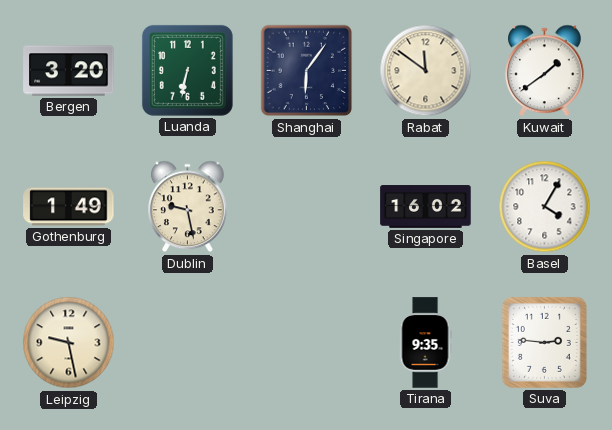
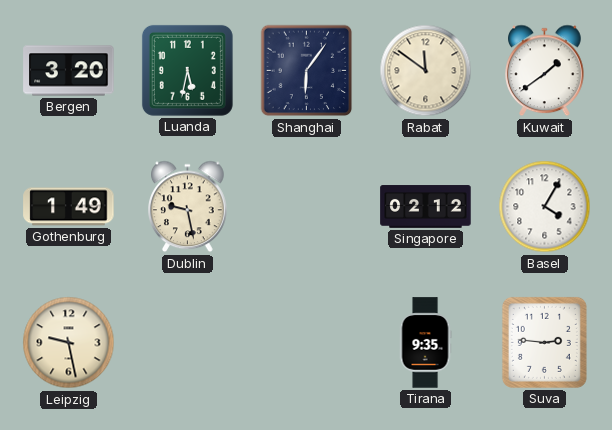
Luanda: 6:32 -> 5:32 (187, 70)
Singapore: 16:02 -> 02:12 (426, 207)
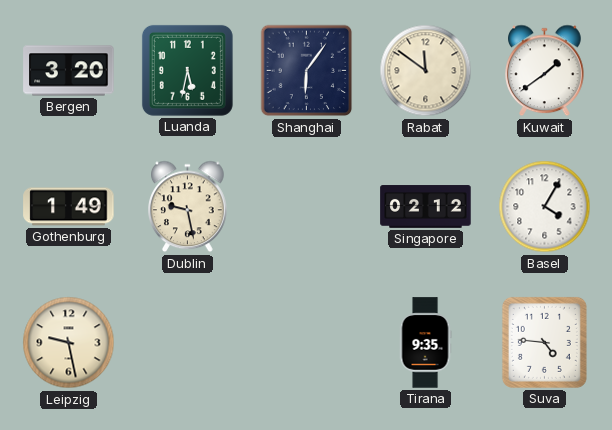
Suva: 2:46 -> 4:46 (544, 342)
